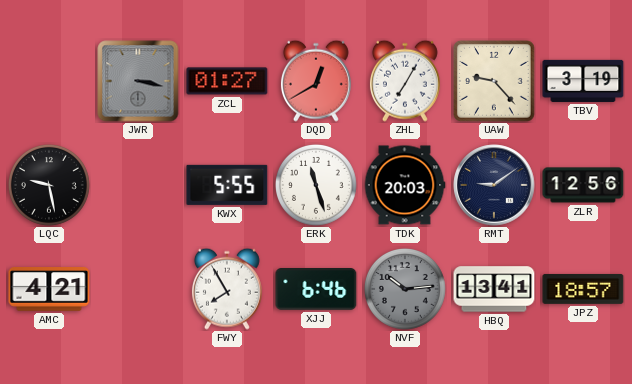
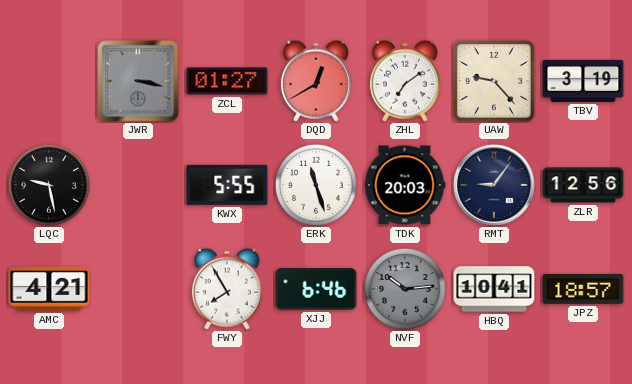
ZHL: 7:05 -> 7:09 (405, 81)
RMT: 9:09 -> 9:06 (494, 185)
HBQ: 13:41 -> 10:41 (494, 289)
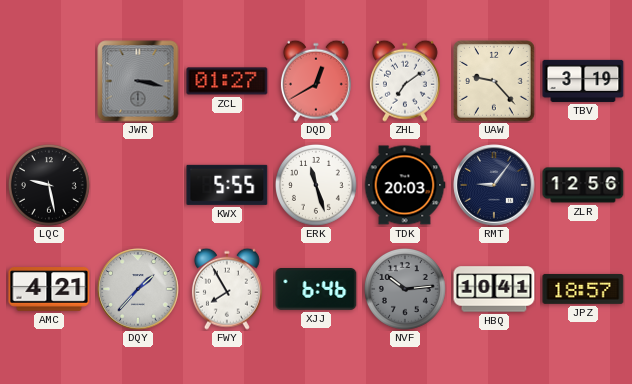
DQY: none -> 1:37 (138, 289)
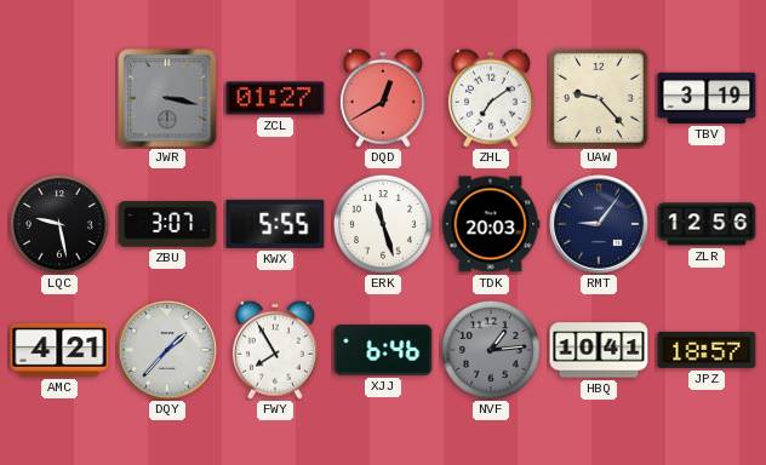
ZBU: none -> 3:07 (167, 224)
NVF: 10:14 -> 1:14 (491, 350)
